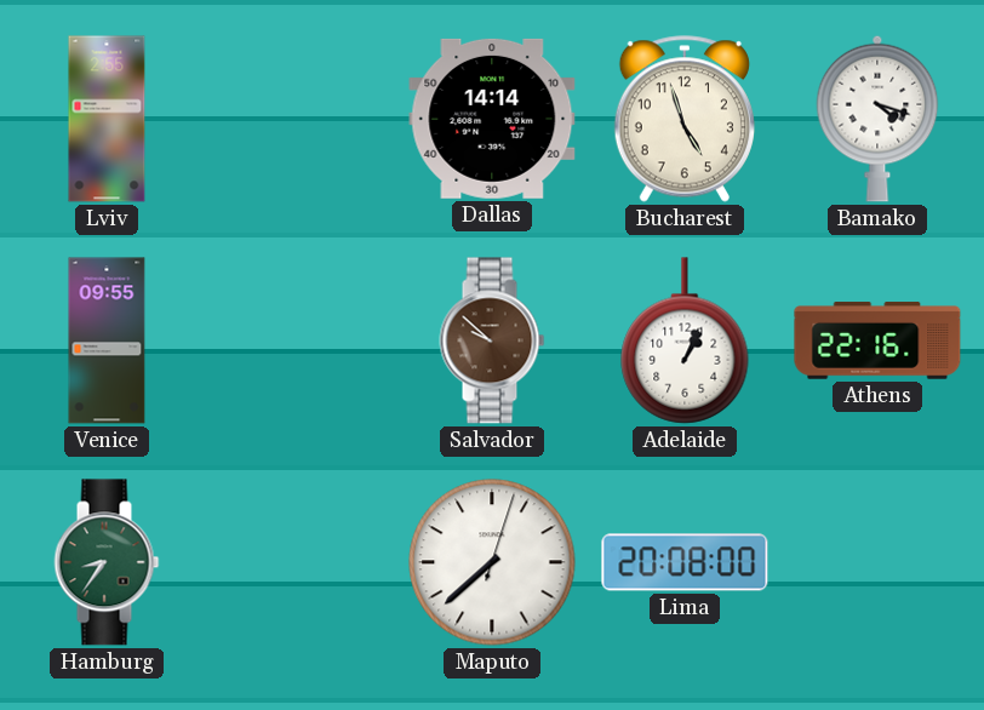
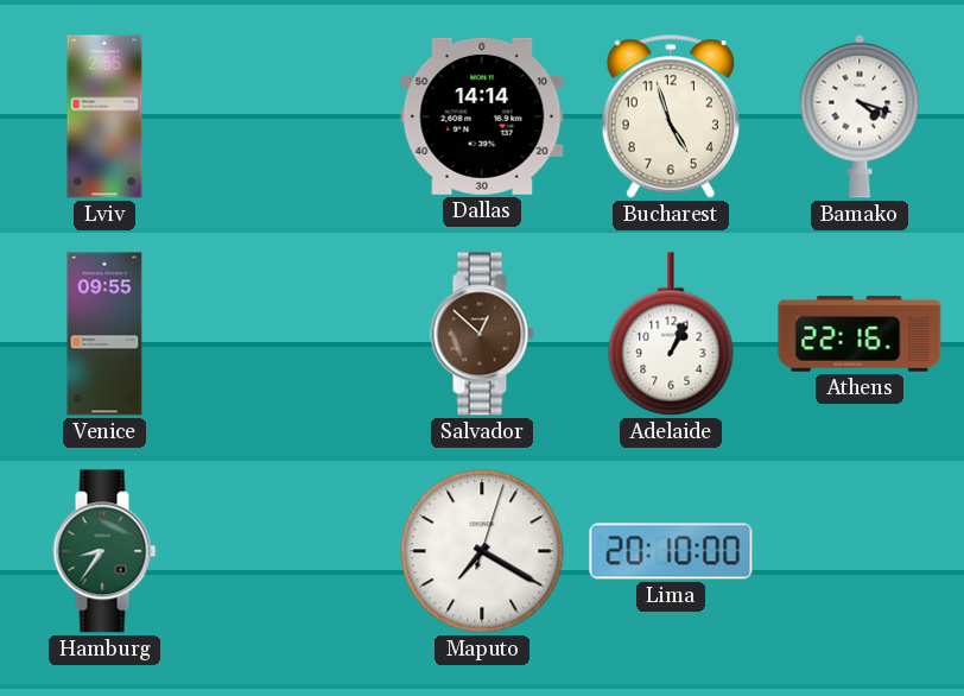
Salvador: 9:52 -> 12:52 (482, 334)
Maputo: 7:38 -> 7:20 (482, 551)
Lima: 20:08 -> 20:10 (671, 551)
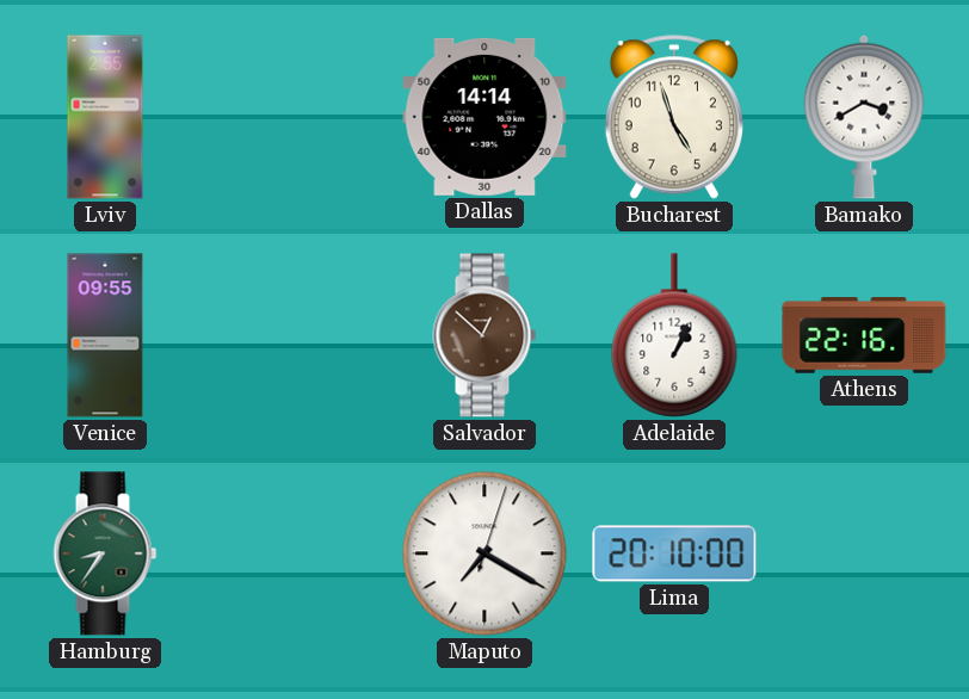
Bamako: 4:18 -> 3:40 (864, 117)
